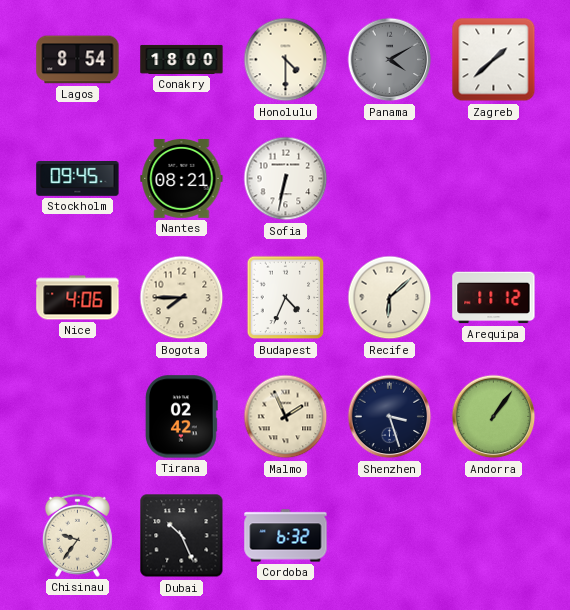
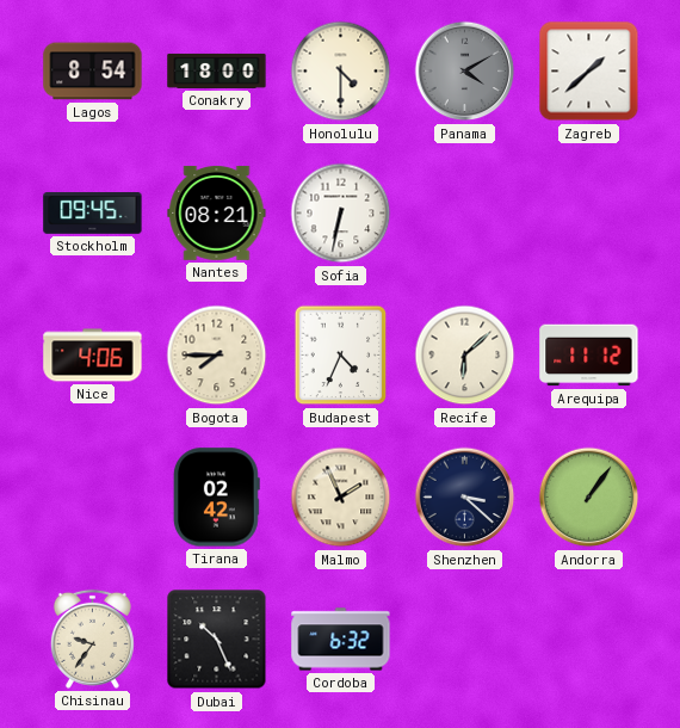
Shenzhen: 3:27 -> 3:22 (465, 498)
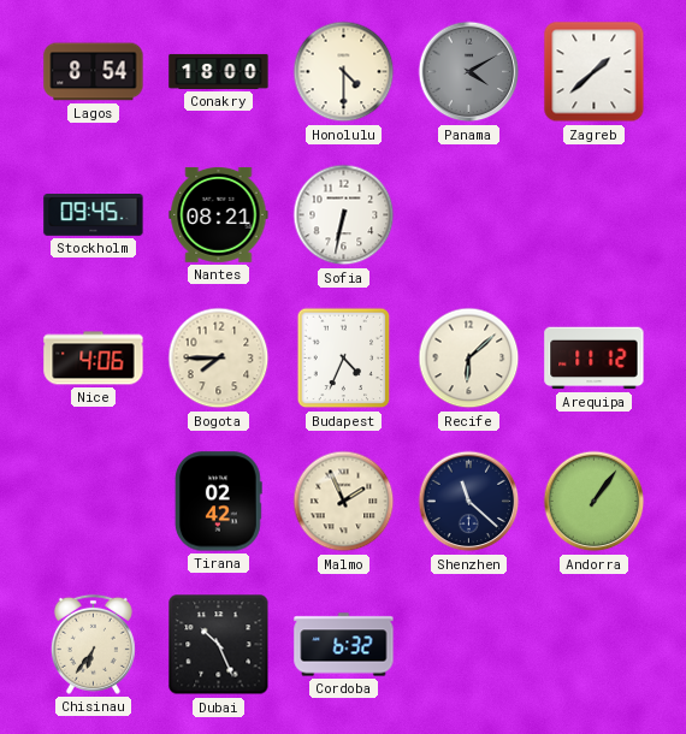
Shenzhen: 3:22 -> 11:22 (469, 502)
Chisinau: 9:36 -> 6:36 (93, 644)
